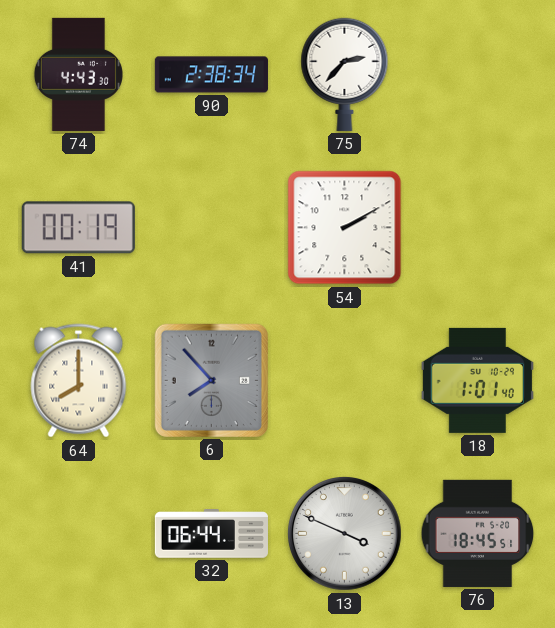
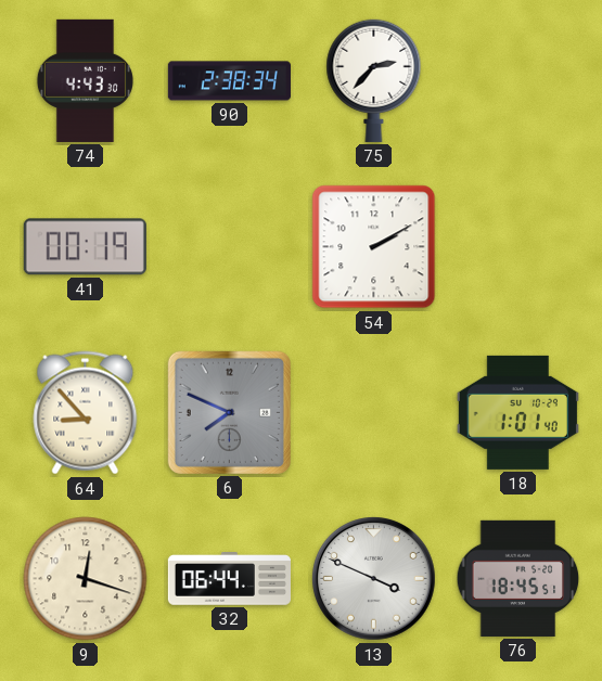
64: 8:00 -> 8:53 (86, 413)
6: 7:53 -> 7:49 (229, 412)
9: none -> 12:18 (86, 579)
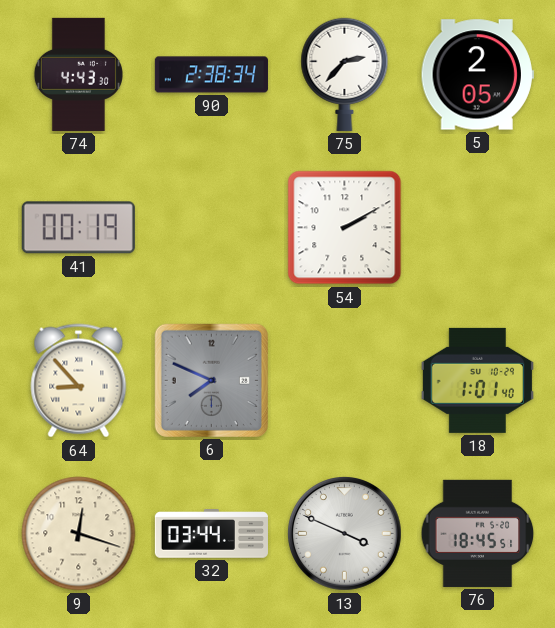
5: none -> 2:05 (477, 75)
32: 06:44 -> 03:44 (211, 534)
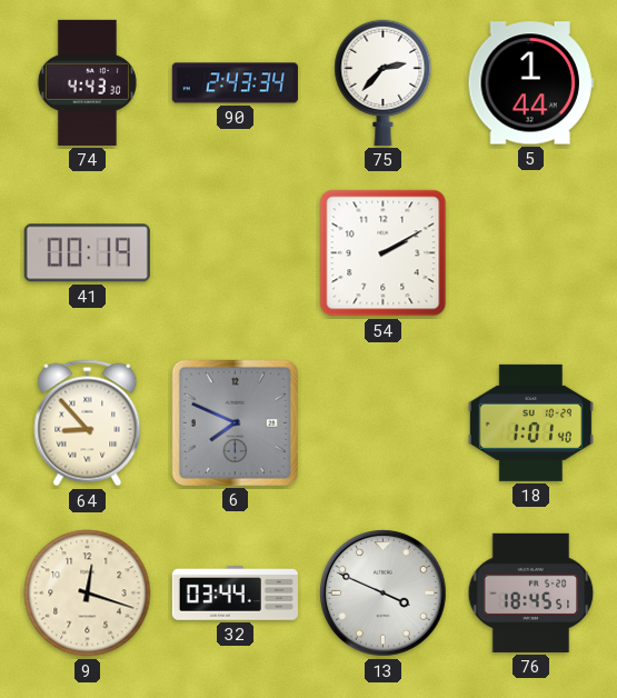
90: 2:38 -> 2:43 (235, 83)
5: 2:05 -> 1:44 (530, 83)
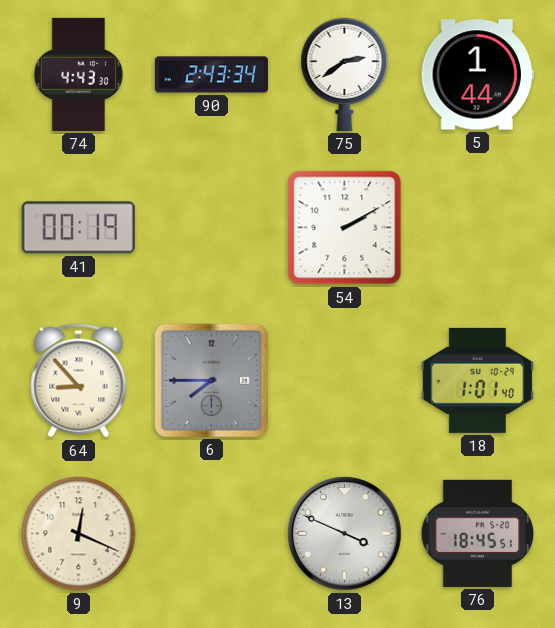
75: 2:37 -> 2:39 (345, 74)
6: 7:49 -> 7:45 (211, 380)
9: 12:18 -> 12:19 (79, 534)
32: 03:44 -> none (235, 594)
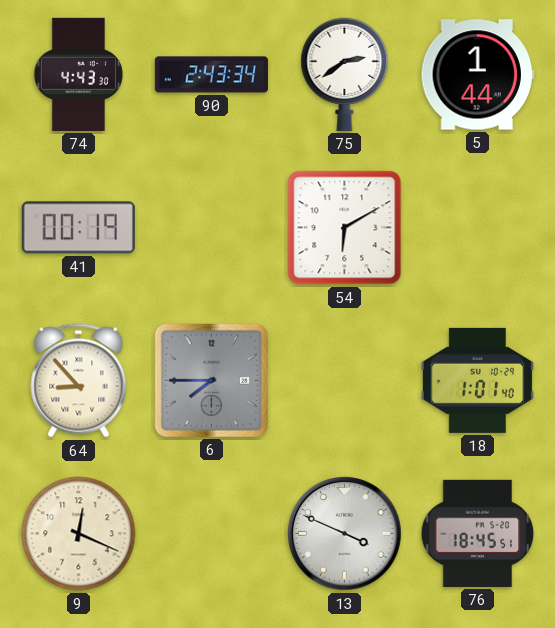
54: 2:10 -> 6:10 (345, 228)
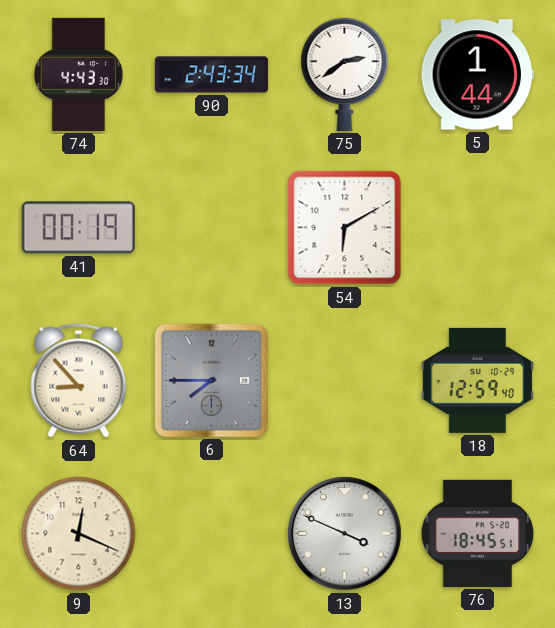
18: 1:01 -> 12:59 (477, 380)
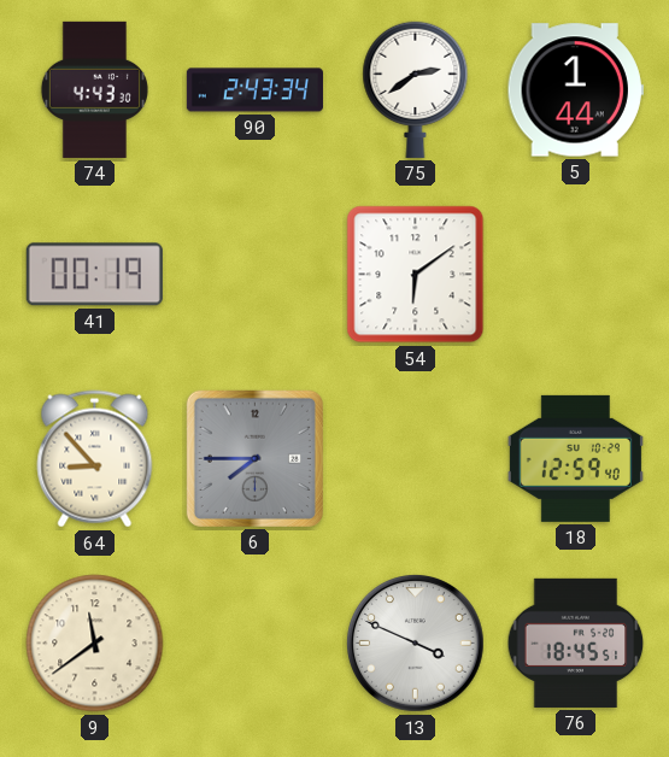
54: 6:10 -> 6:09 (416, 275)
9: 12:19 -> 11:39 (95, 644)
